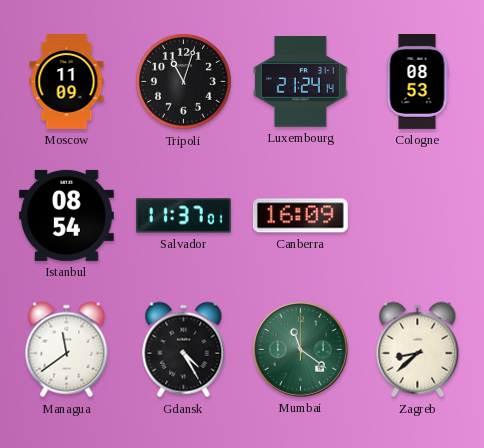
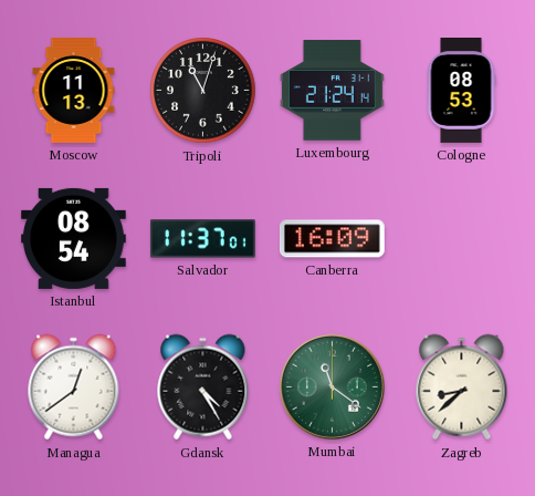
Moscow: 11:09 -> 11:13 (74, 91)
Managua: 11:39 -> 12:39 (74, 387)
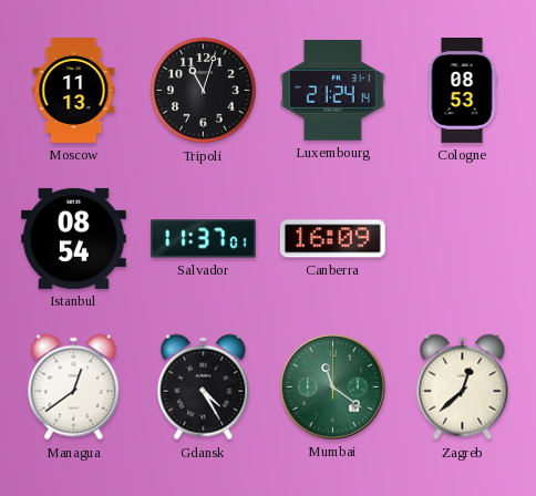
Zagreb: 8:38 -> 12:38 (463, 387)
